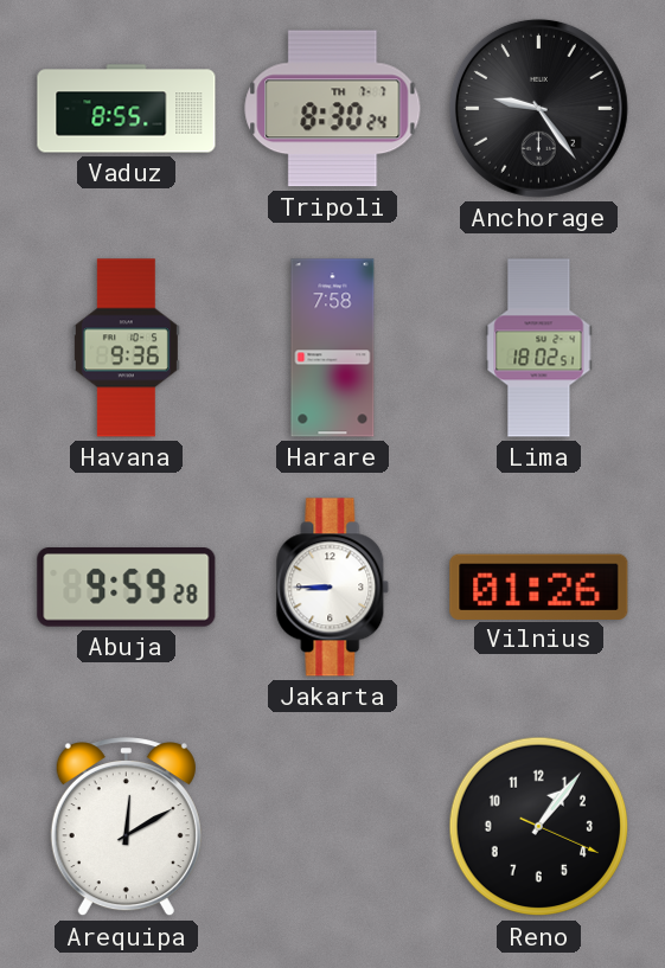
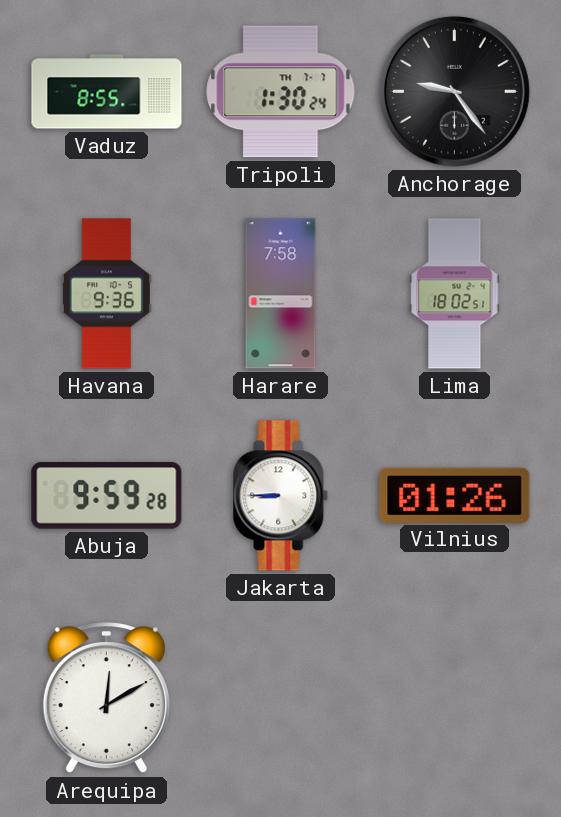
Tripoli: 8:30 -> 1:30 (281, 92)
Reno: 1:06 -> none (539, 827)
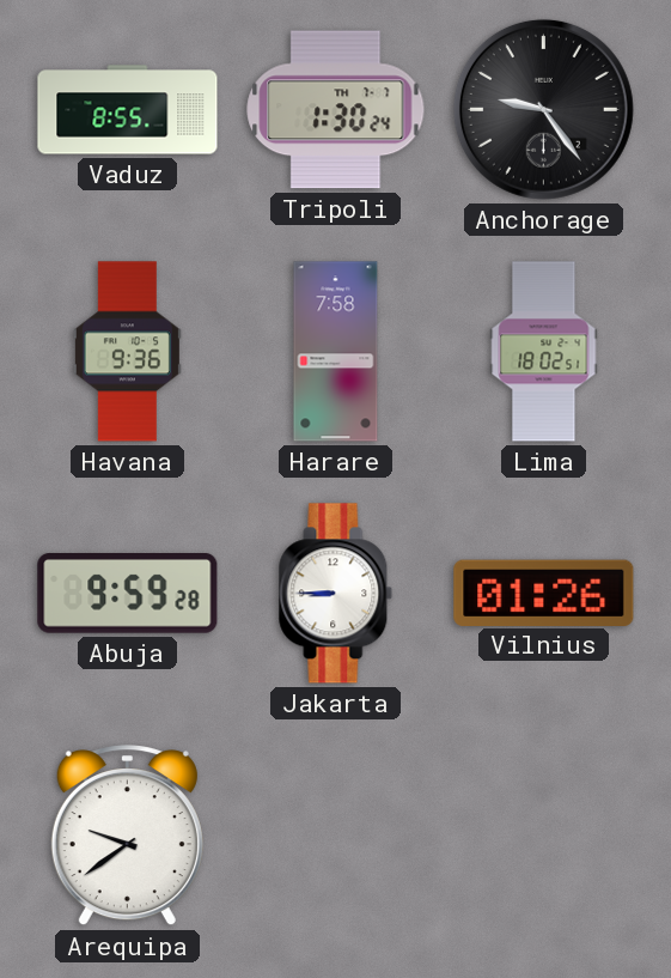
Arequipa: 12:10 -> 9:39 (127, 836)
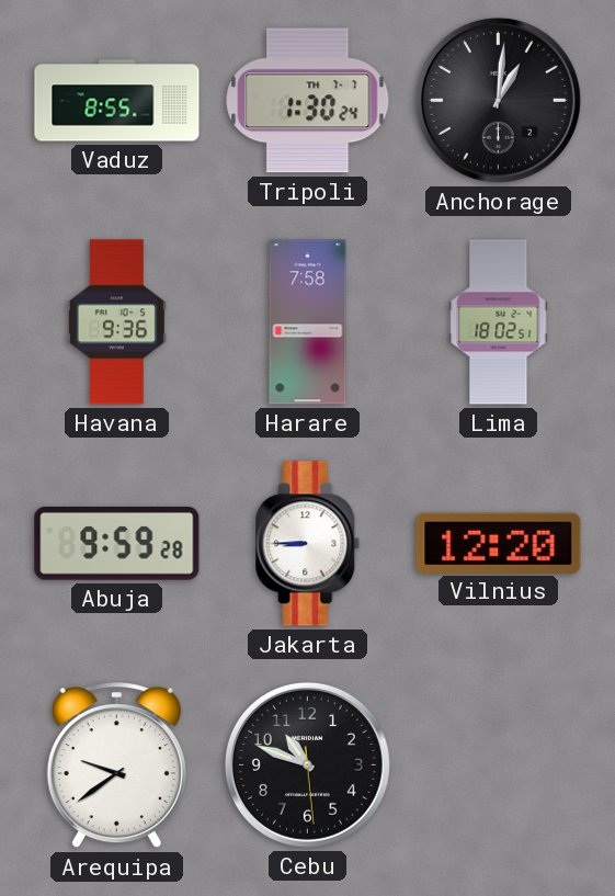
Anchorage: 9:24 -> 1:01 (498, 100)
Vilnius: 01:26 -> 12:20 (499, 543)
Cebu: none -> 10:48 (307, 764)
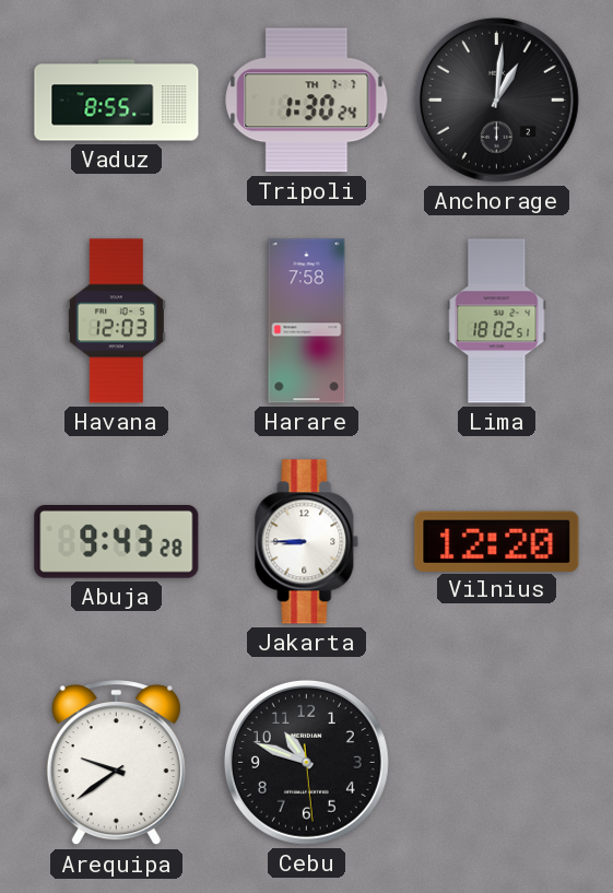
Havana: 9:36 -> 12:03 (116, 321)
Abuja: 9:59 -> 9:43 (117, 542)
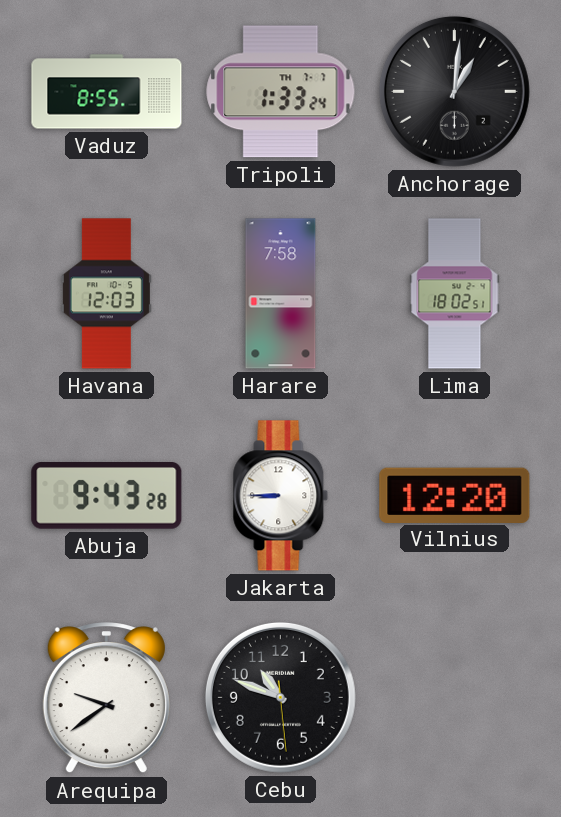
Tripoli: 1:30 -> 1:33 (281, 92)
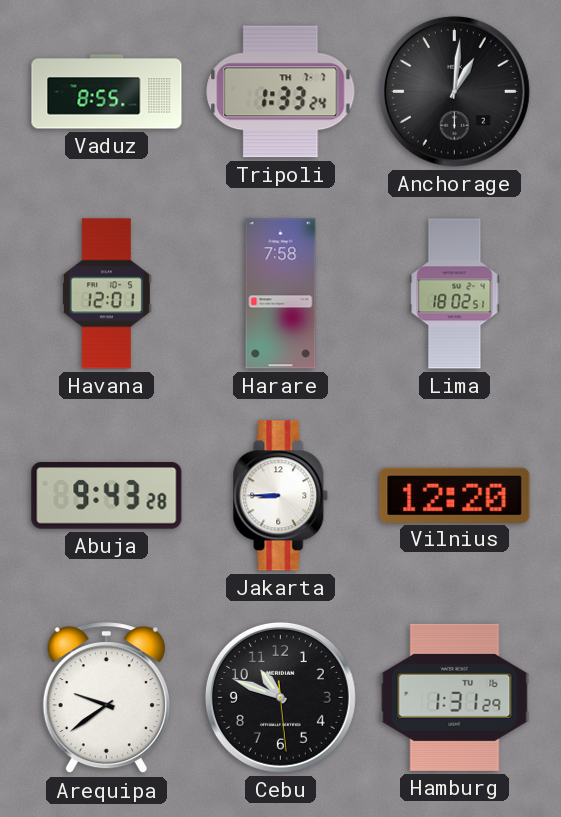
Havana: 12:03 -> 12:01 (106, 294)
Hamburg: none -> 1:31 (455, 697)
